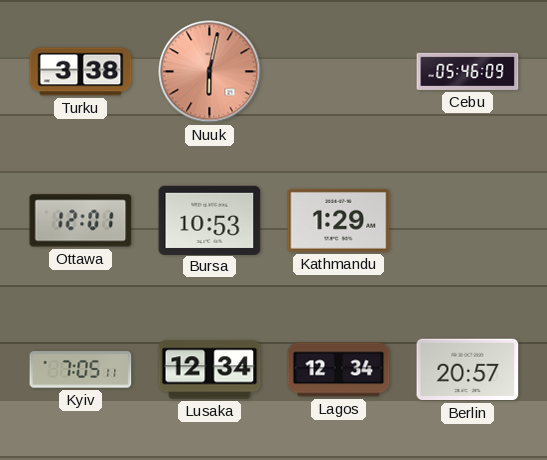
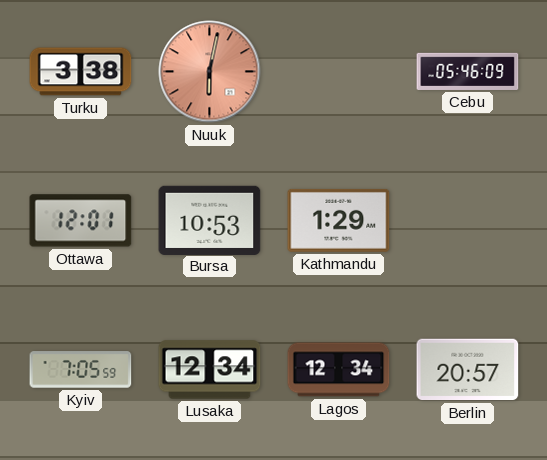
Kyiv: 7:05:11 -> 7:05:59 (81, 370)
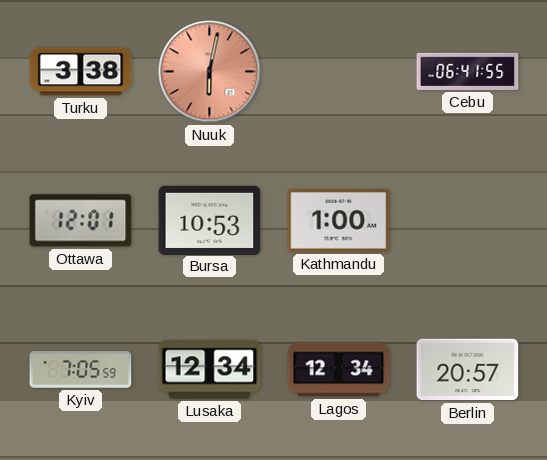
Cebu: 05:46 -> 06:41 (468, 71)
Kathmandu: 1:29 -> 1:00 (339, 220)
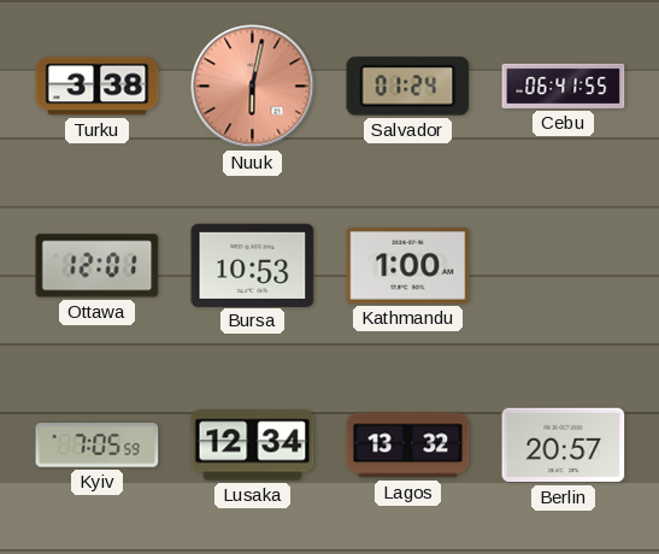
Salvador: none -> 01:24 (408, 87)
Lagos: 12:34 -> 13:32 (408, 446)
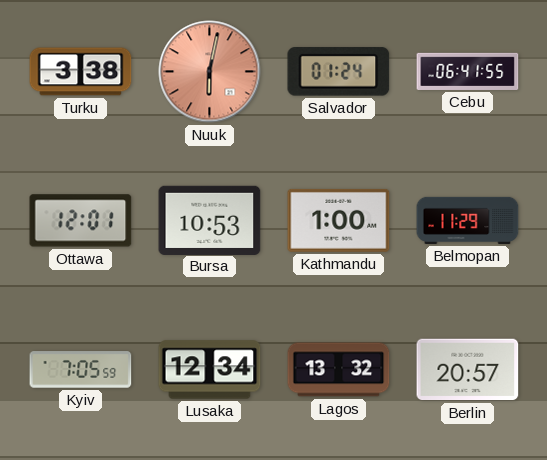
Belmopan: none -> 11:29 (468, 220)
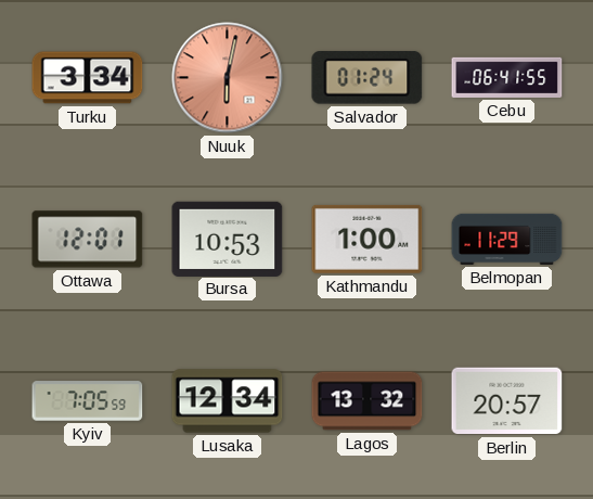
Turku: 3:38 -> 3:34 (88, 78)
